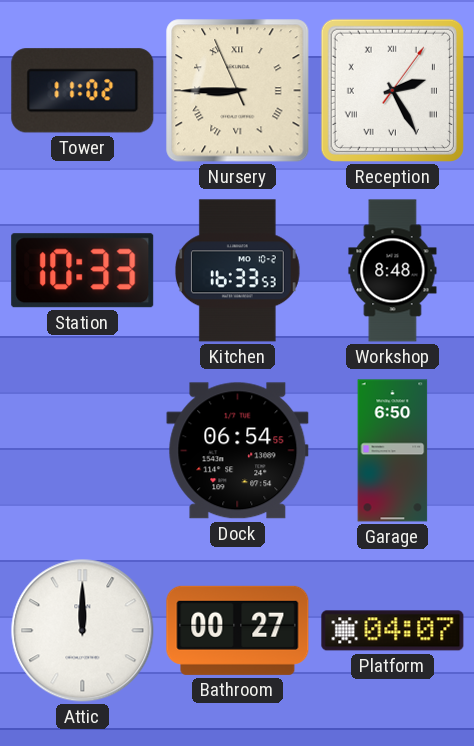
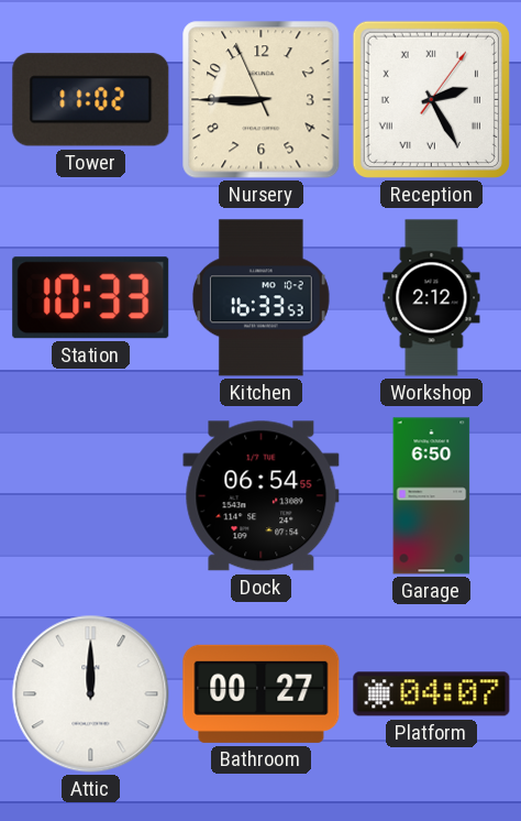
Nursery numerals: Roman -> Arabic (262, 100)
Workshop: 8:48 -> 2:12 (432, 298)
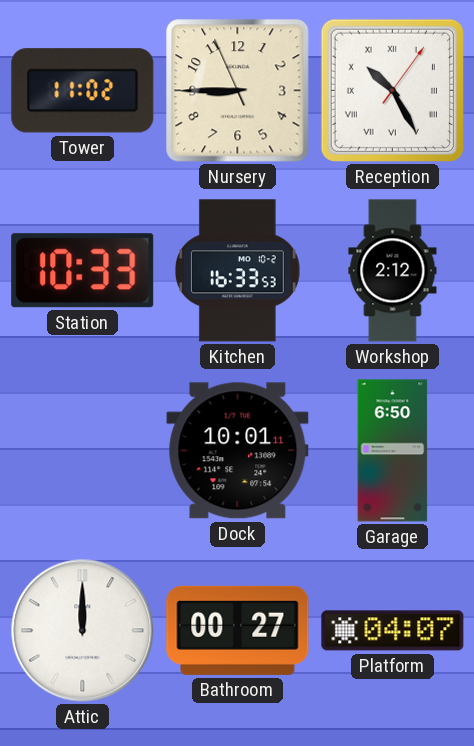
Reception: 2:25 -> 10:25 (392, 90)
Dock: 06:54 -> 10:01 (238, 451)
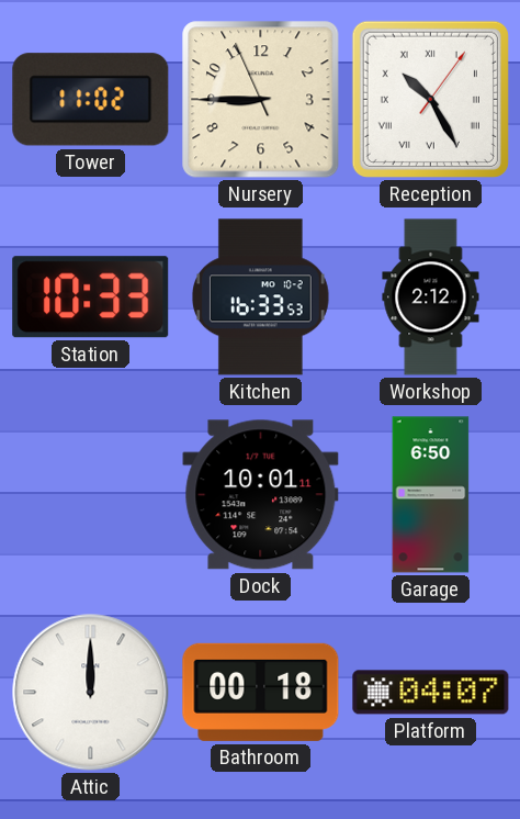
Bathroom: 00:27 -> 00:18 (261, 692)
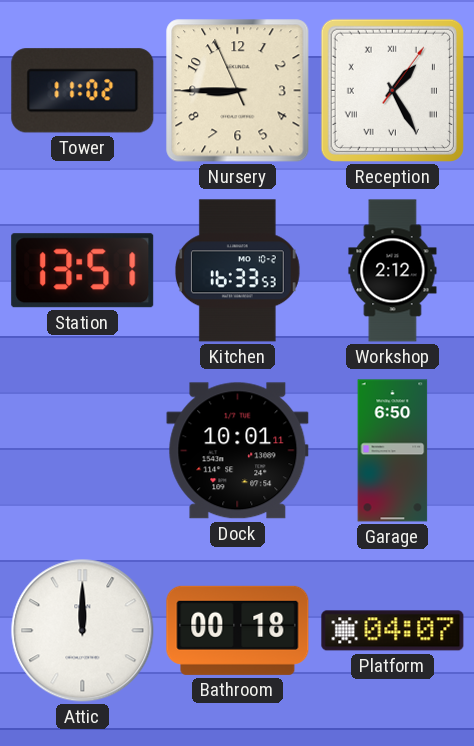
Reception: 10:25 -> 1:25 (392, 90)
Station: 10:33 -> 13:51 (83, 271)
